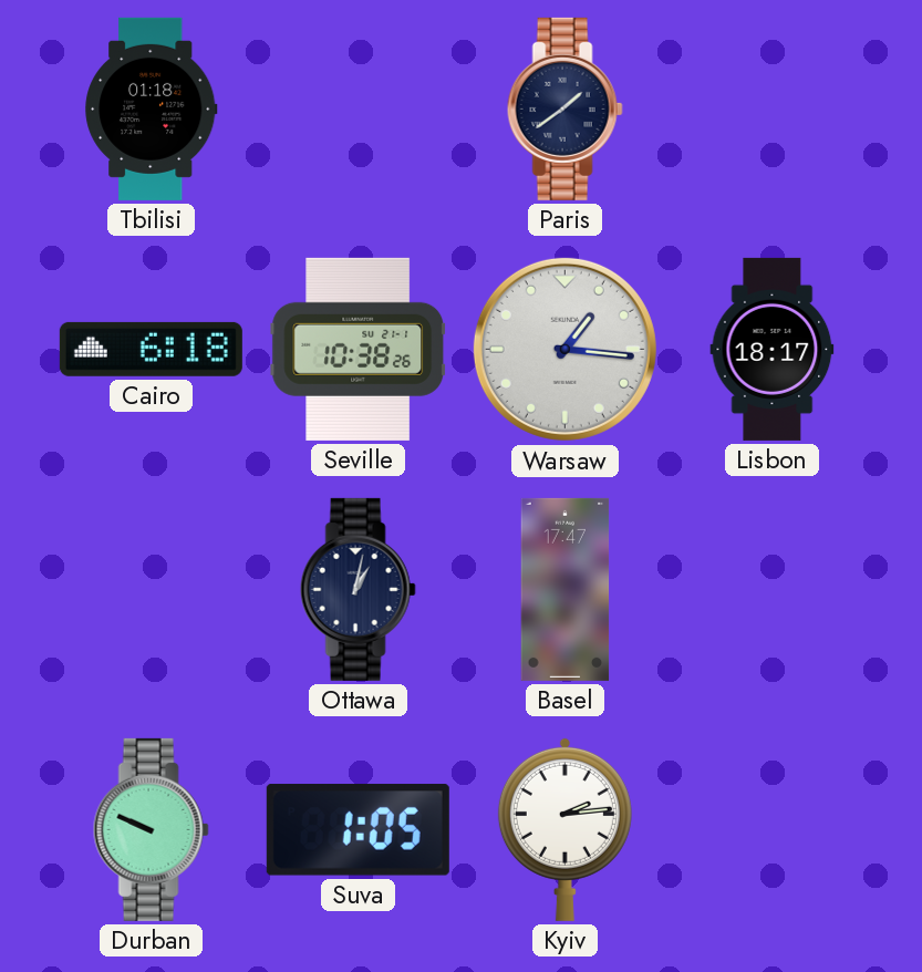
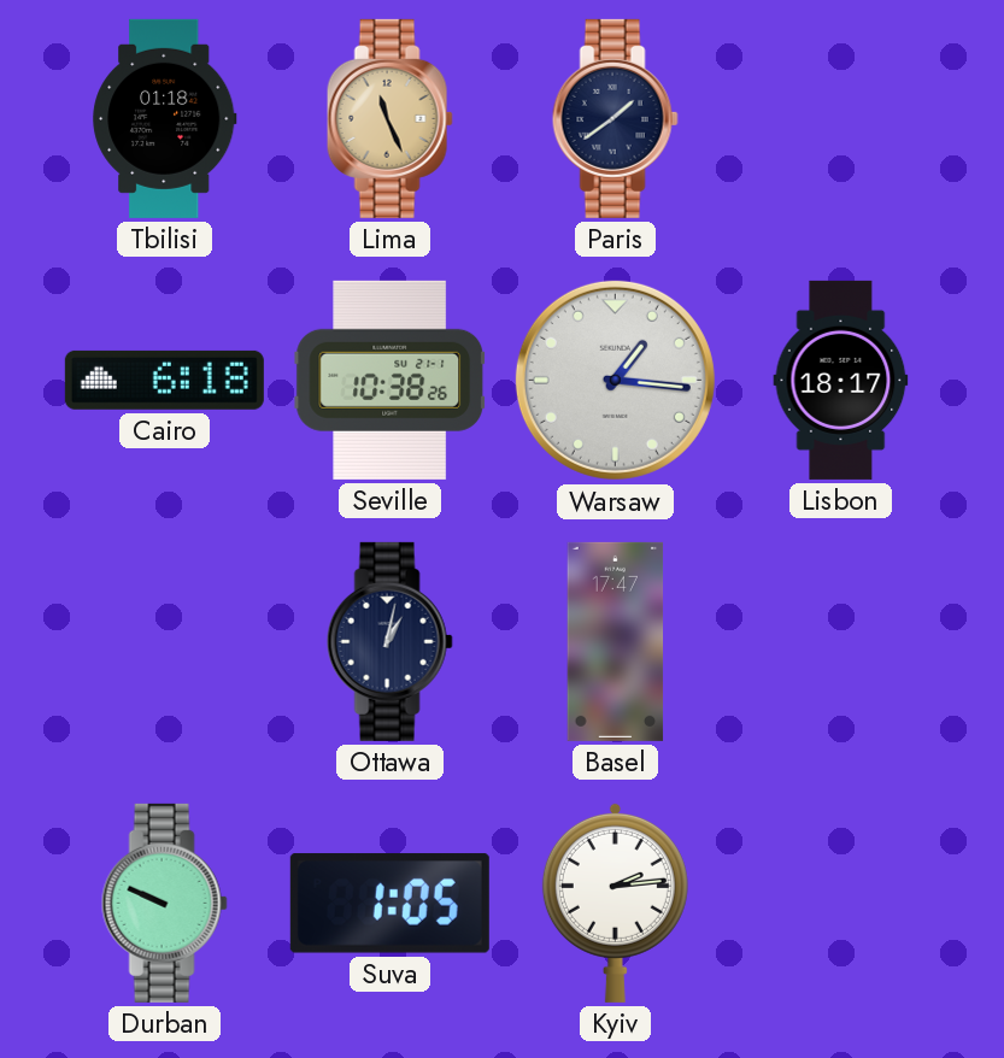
Lima: none -> 11:26 (389, 118)
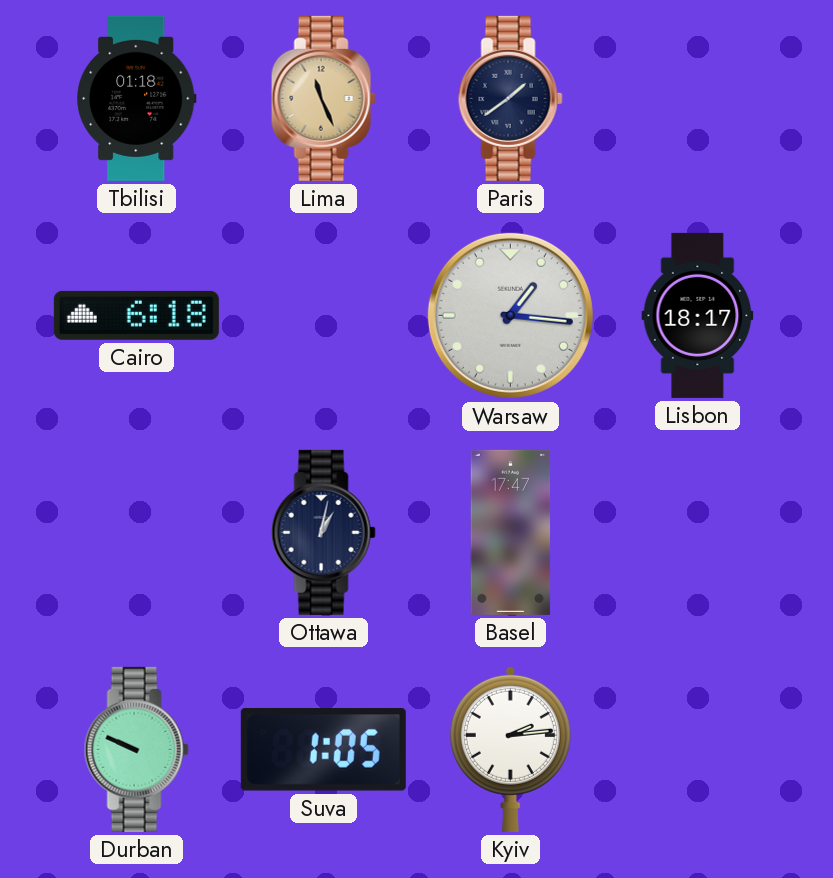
Seville: 10:38 -> none (391, 380)
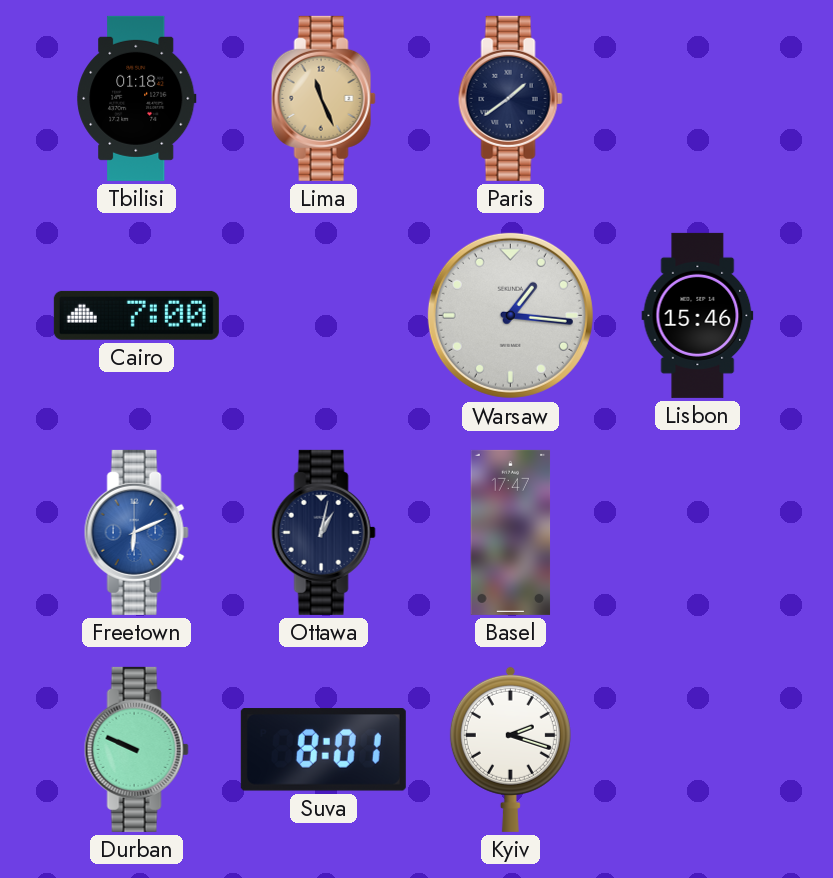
Cairo: 6:18 -> 7:00 (136, 315)
Lisbon: 18:17 -> 15:46 (698, 315)
Freetown: none -> 6:11 (136, 532)
Suva: 1:05 -> 8:01 (323, 750)
Kyiv: 2:14 -> 2:18 (510, 749)
